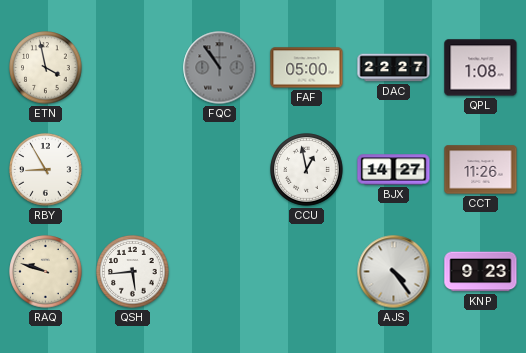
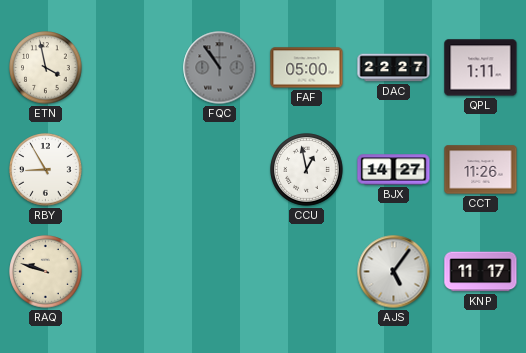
QPL: 1:08 -> 1:11 (481, 68)
QSH: 5:44 -> none (133, 272)
AJS: 4:24 -> 5:06 (394, 272)
KNP: 9:23 -> 11:17 (481, 272)
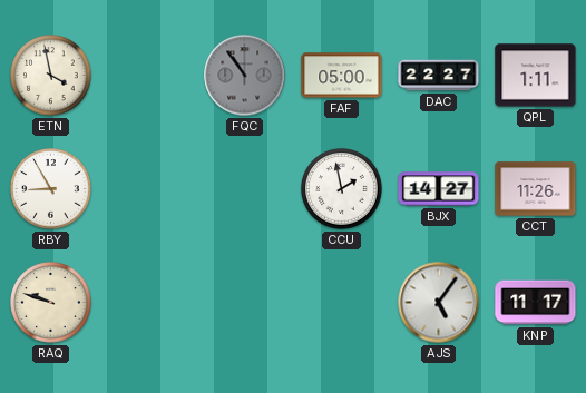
CCU: 12:58 -> 1:58 (342, 189)
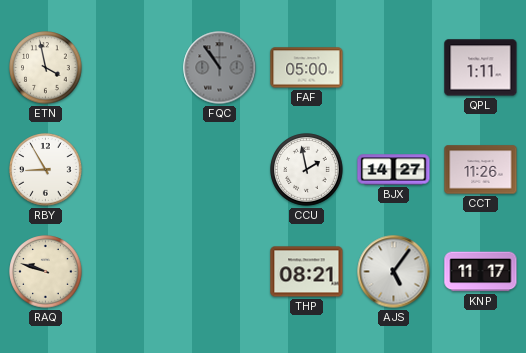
DAC: 22:27 -> none (439, 76)
THP: none -> 08:21 (307, 272)
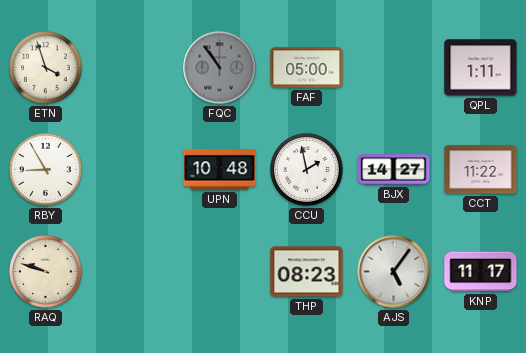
ETN: 3:58 -> 3:57 (46, 68)
UPN: none -> 10:48 (220, 170)
CCT: 11:26 -> 11:22 (481, 170)
THP: 08:21 -> 08:23 (307, 272)
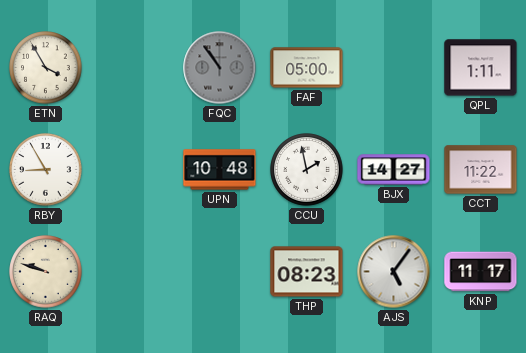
ETN: 3:57 -> 3:55 (46, 68)
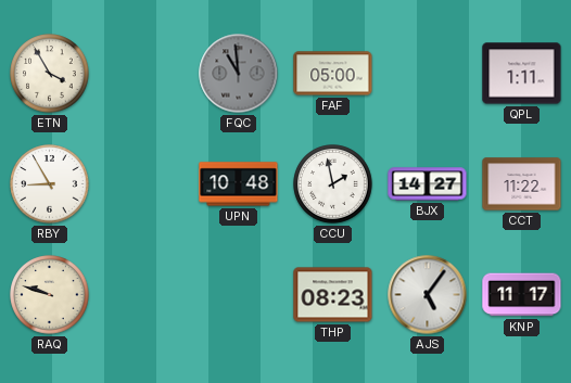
FQC: 10:54 -> 10:59 (239, 74)
